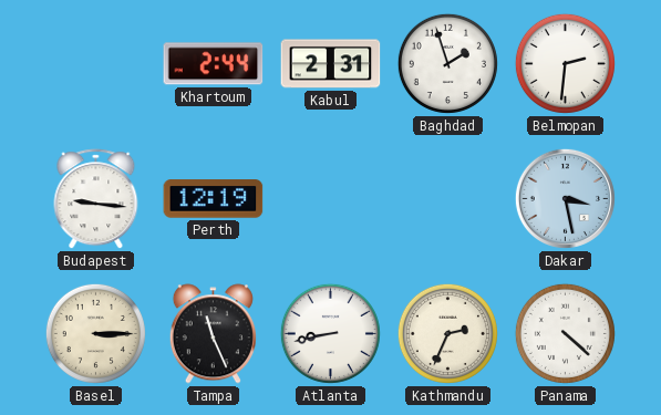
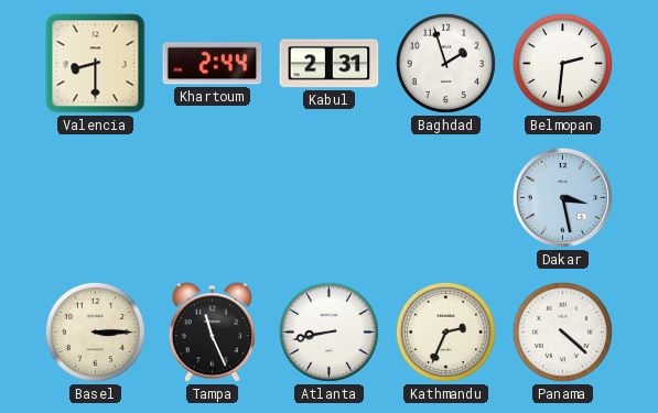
Valencia: none -> 8:30 (96, 64)
Budapest: 9:16 -> none (96, 199)
Perth: 12:19 -> none (214, 199)
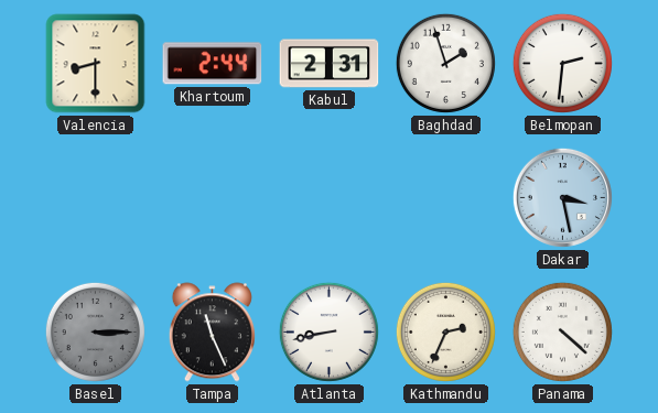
Basel dial: cream -> grey (95, 332)
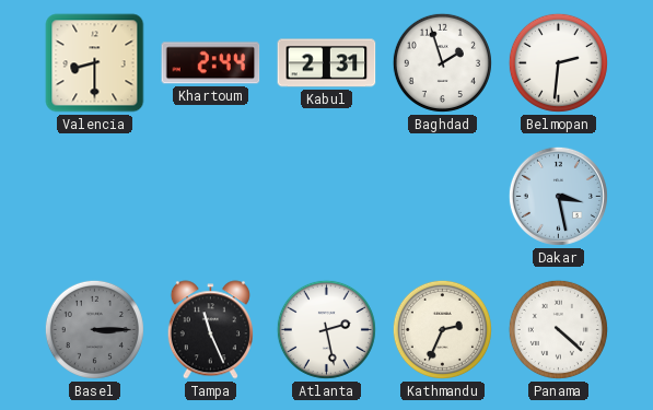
Atlanta: 8:43 -> 2:28 (326, 329)
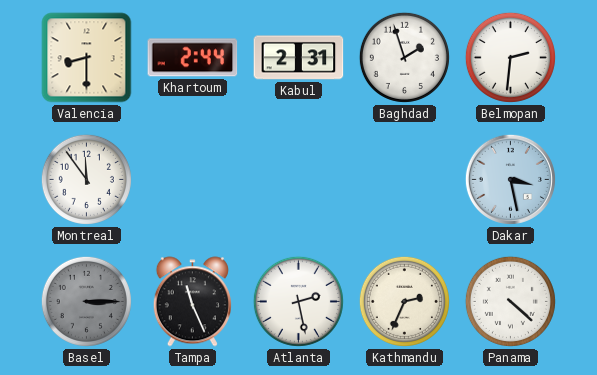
Montreal: none -> 11:54 (86, 179)
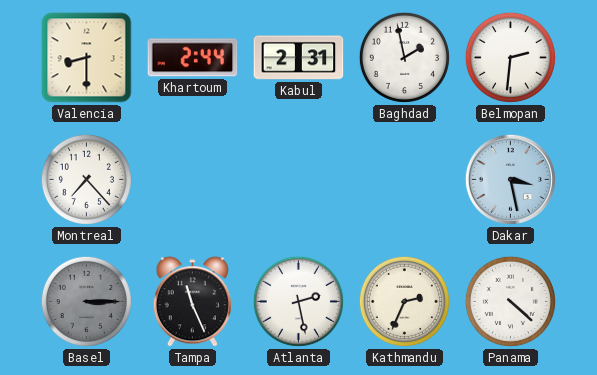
Baghdad: 1:57 -> 1:58 (404, 57)
Montreal: 11:54 -> 7:23 (86, 179)
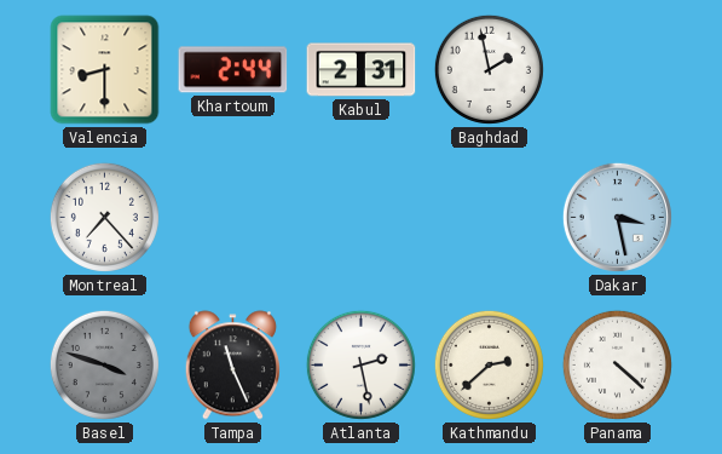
Belmopan: 2:31 -> none (510, 57)
Basel: 3:15 -> 3:48 (104, 364)
Kathmandu: 2:34 -> 2:38 (489, 364)
